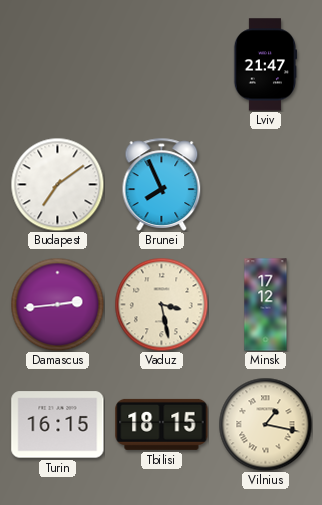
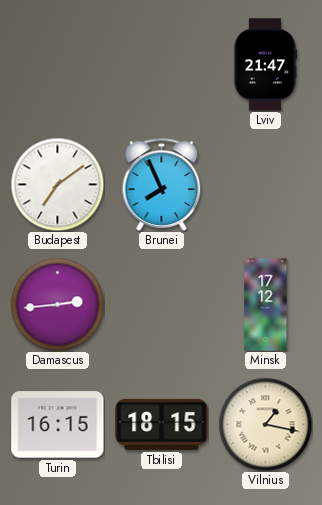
Vaduz: 3:28 -> none (161, 304)
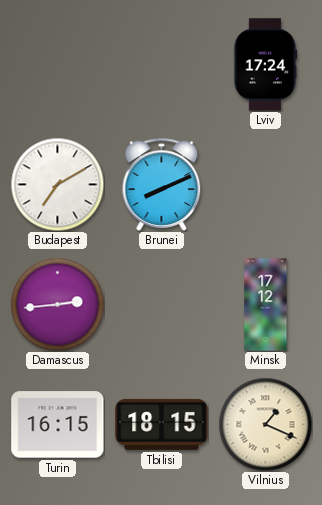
Lviv: 21:47 -> 17:24 (265, 65)
Budapest: 7:09 -> 7:10 (57, 184)
Brunei: 7:56 -> 8:11 (162, 184)
Vilnius: 1:17 -> 1:19 (265, 424)
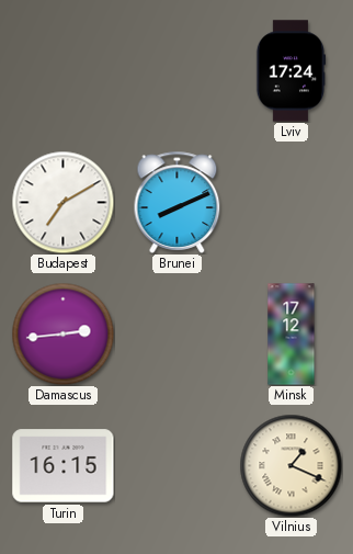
Tbilisi: 18:15 -> none (162, 424)
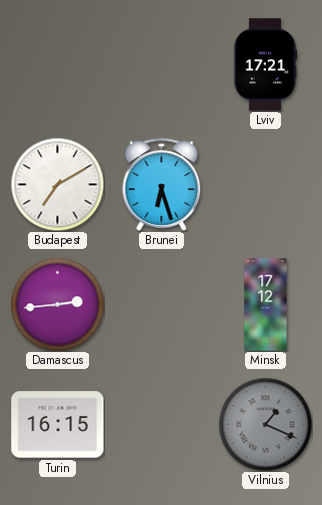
Lviv: 17:24 -> 17:21 (265, 65)
Brunei: 8:11 -> 6:27 (162, 184)
Vilnius dial: cream -> grey (265, 424)
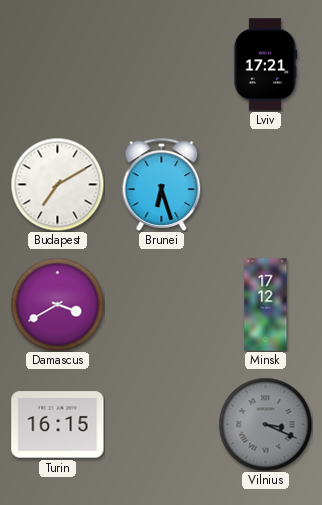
Damascus: 2:44 -> 3:40 (57, 304)
Vilnius: 1:19 -> 3:19 (265, 424)
